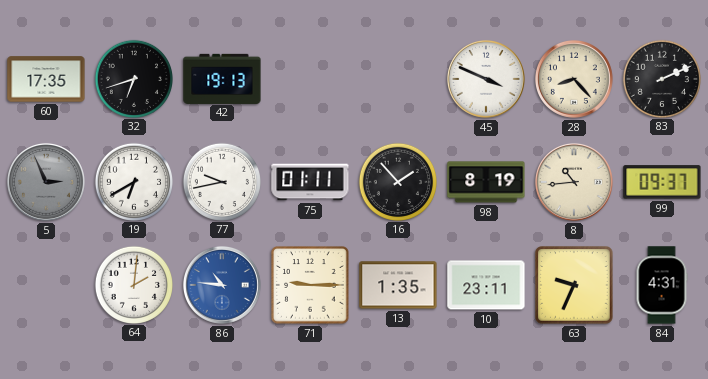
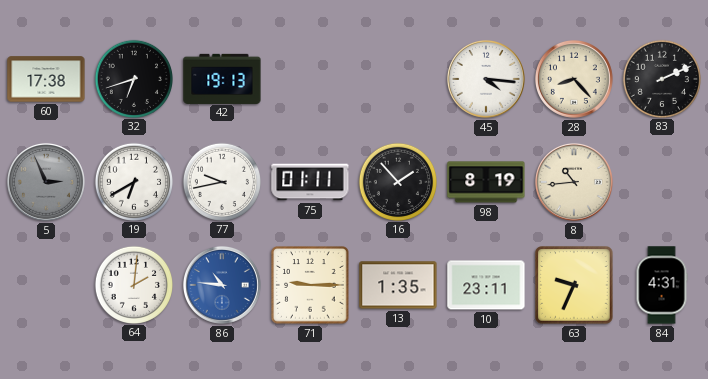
60: 17:35 -> 17:38 (46, 79)
45: 3:49 -> 4:16 (486, 79)
99: 09:37 -> none (662, 182)
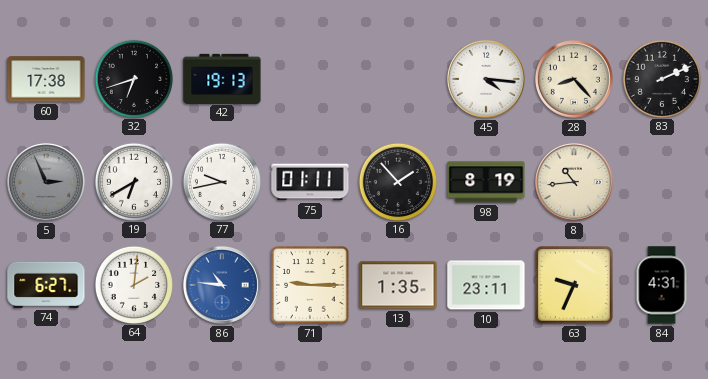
74: none -> 6:27 (46, 285)
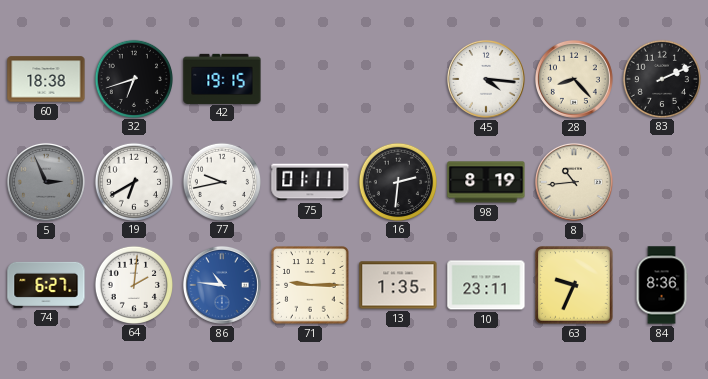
60: 17:38 -> 18:38 (46, 79)
42: 19:13 -> 19:15 (222, 78)
16: 1:53 -> 2:31 (397, 181)
84: 4:31 -> 8:36 (662, 285)
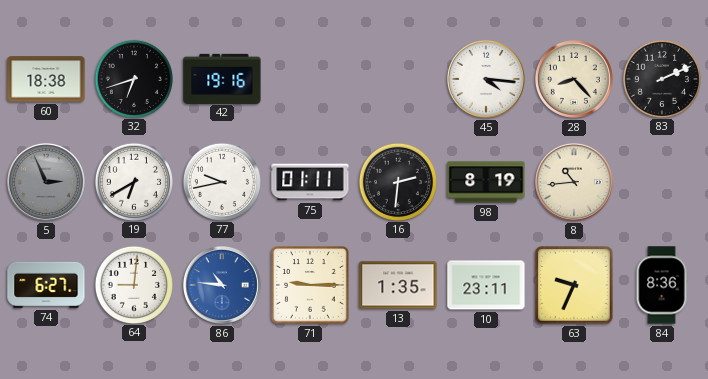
42: 19:15 -> 19:16 (222, 78)
64: 2:01 -> 9:01 (133, 284)
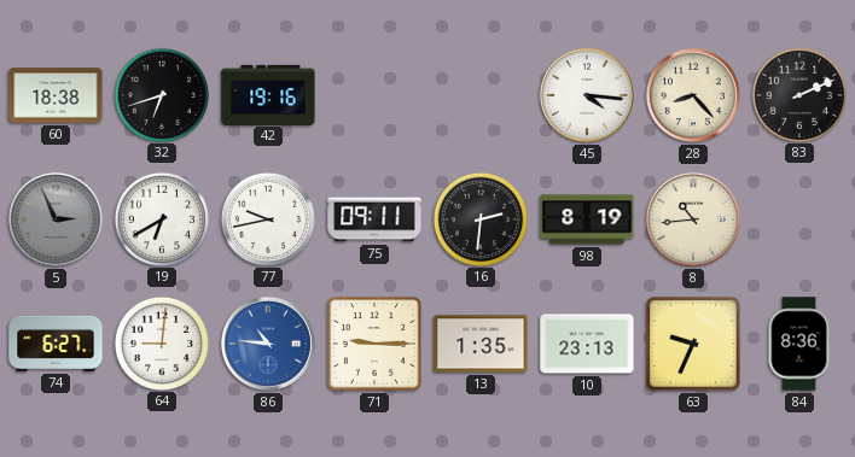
75: 01:11 -> 09:11 (374, 219)
10: 23:11 -> 23:13 (587, 344)
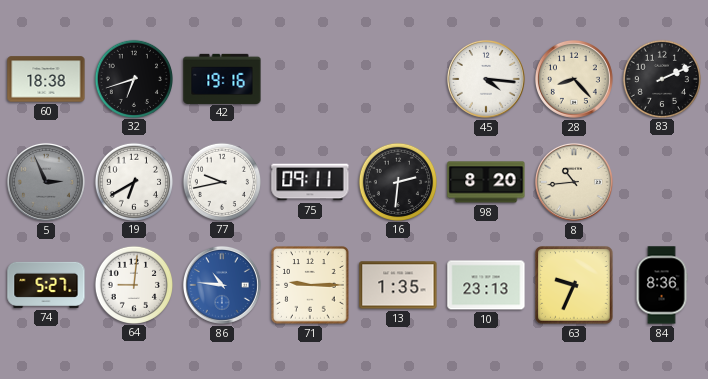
98: 8:19 -> 8:20 (486, 182)
74: 6:27 -> 5:27 (46, 285)
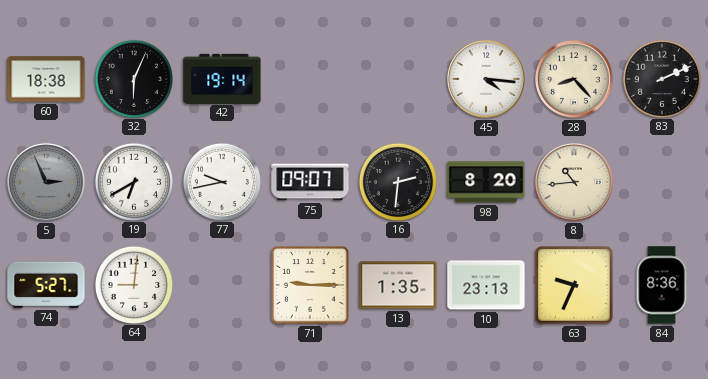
32: 6:42 -> 6:04 (133, 78)
42: 19:16 -> 19:14 (222, 78)
75: 09:11 -> 09:07 (310, 182)
86: 10:46 -> none (222, 285)
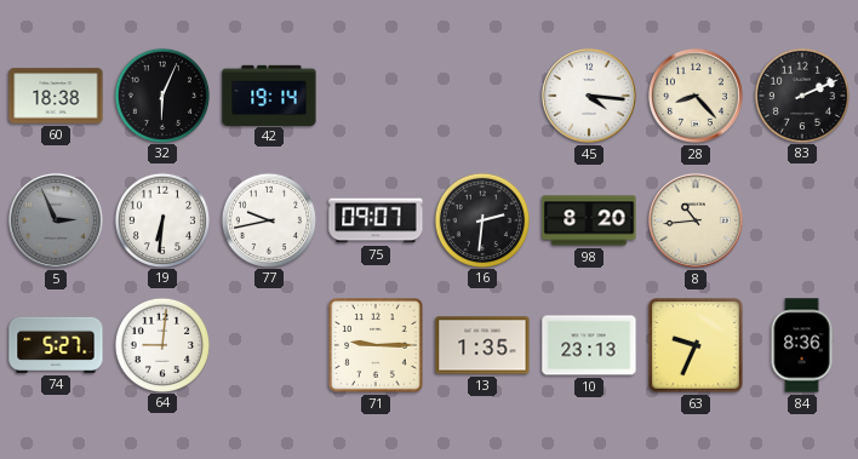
19: 6:40 -> 6:31 (161, 219)
